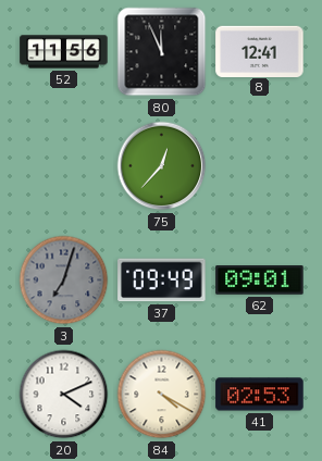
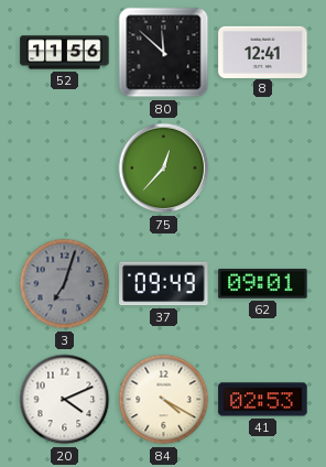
80: 11:56 -> 11:52 (164, 53)
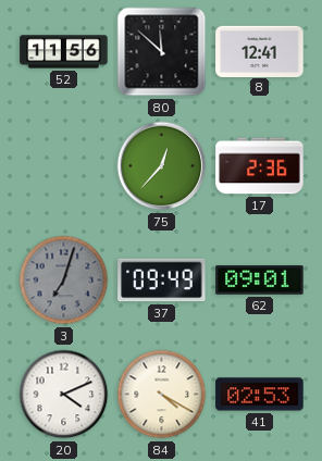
17: none -> 2:36 (260, 166)
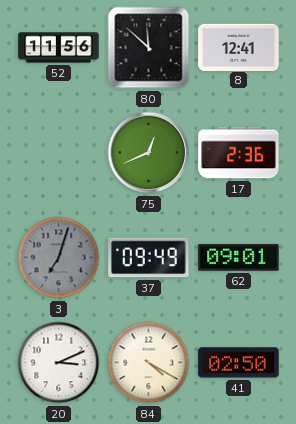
75: 12:37 -> 12:41 (149, 153)
20: 4:11 -> 3:11 (59, 363)
41: 02:53 -> 02:50 (239, 363)
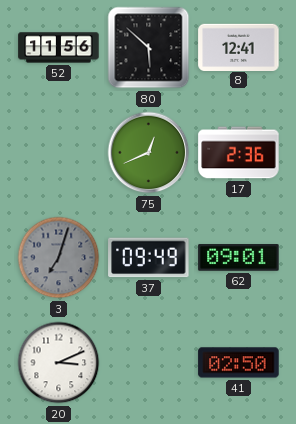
80: 11:52 -> 5:52 (149, 48)
84: 4:20 -> none (149, 363)
